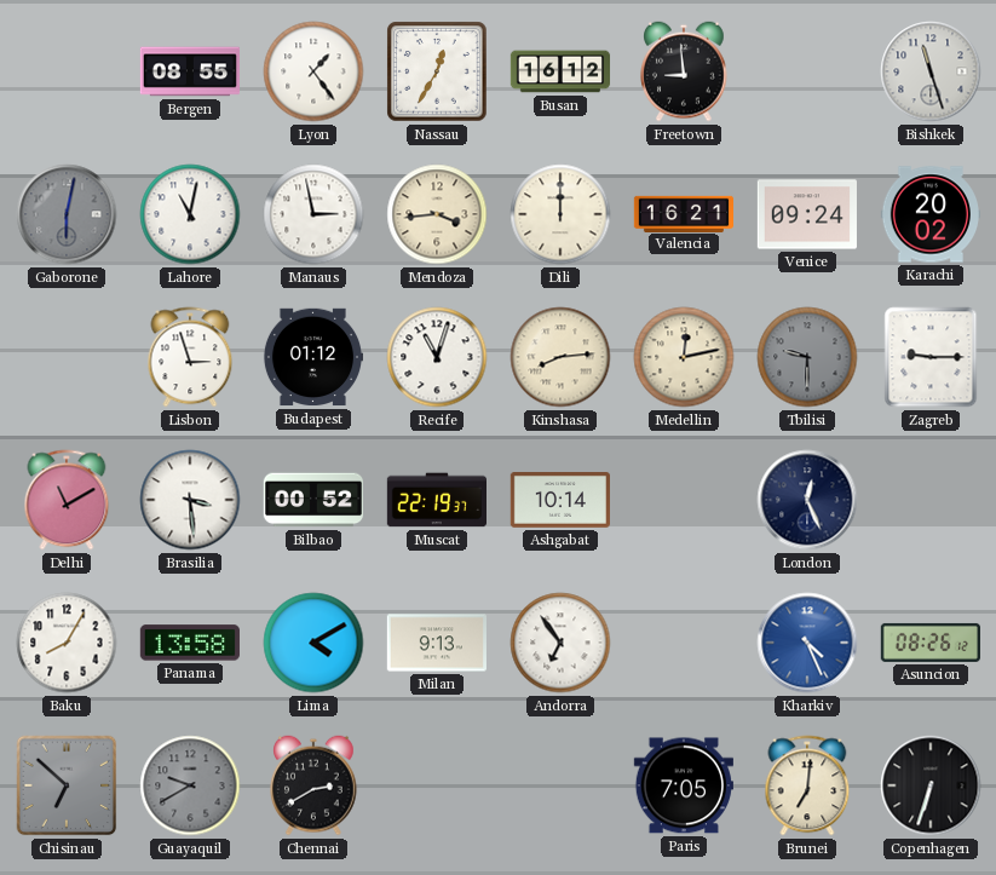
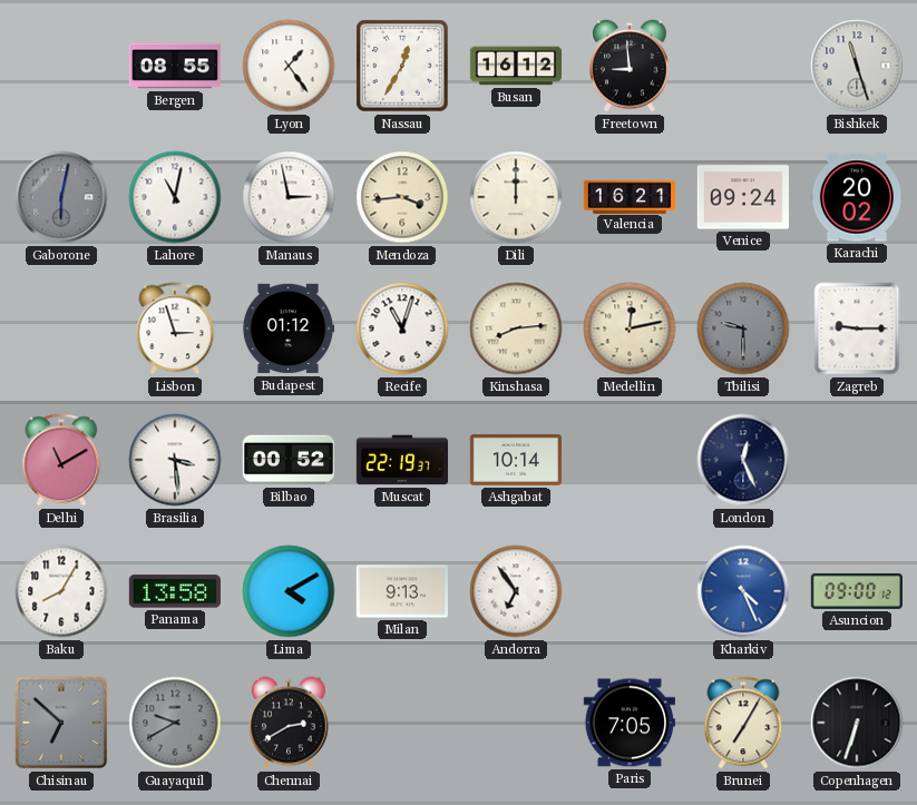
Asuncion: 08:26 -> 09:00 (857, 591)
Brunei: 7:01 -> 7:05 (743, 723)
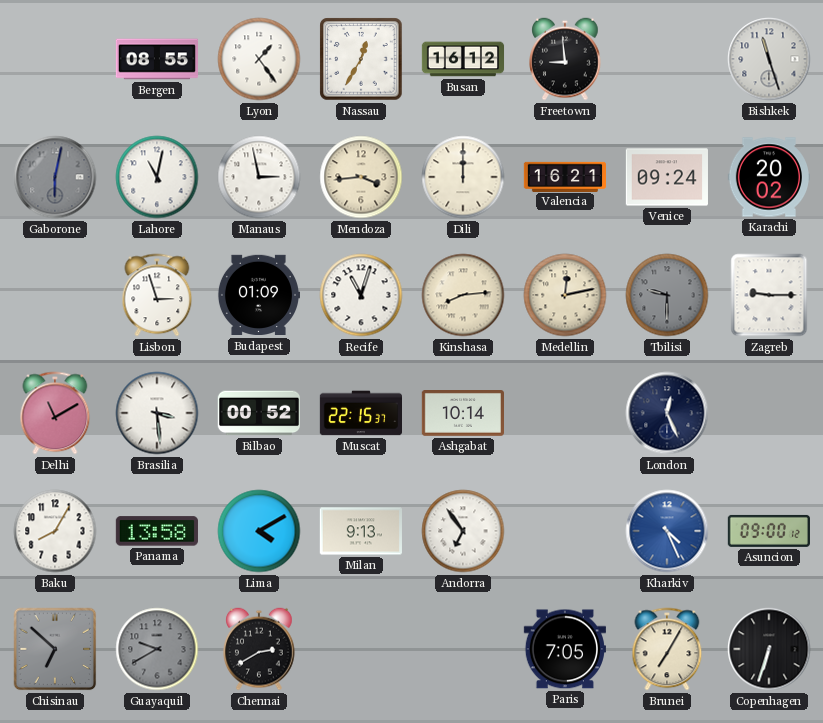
Budapest: 01:12 -> 01:09 (258, 295)
Muscat: 22:19 -> 22:15 (360, 413)
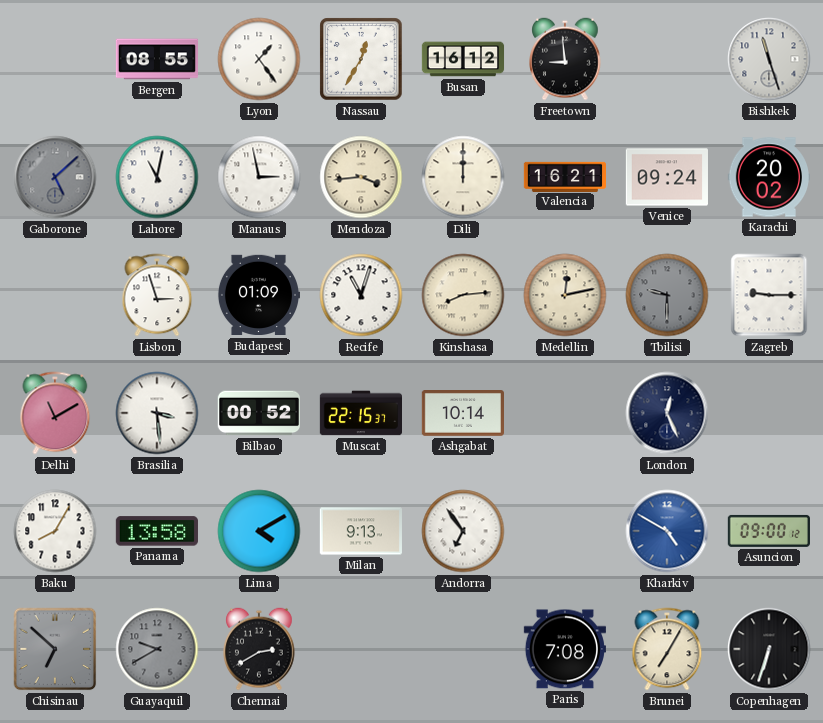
Gaborone: 6:02 -> 5:08 (55, 177)
Kharkiv: 4:26 -> 4:50 (667, 531)
Paris: 7:05 -> 7:08 (565, 649)
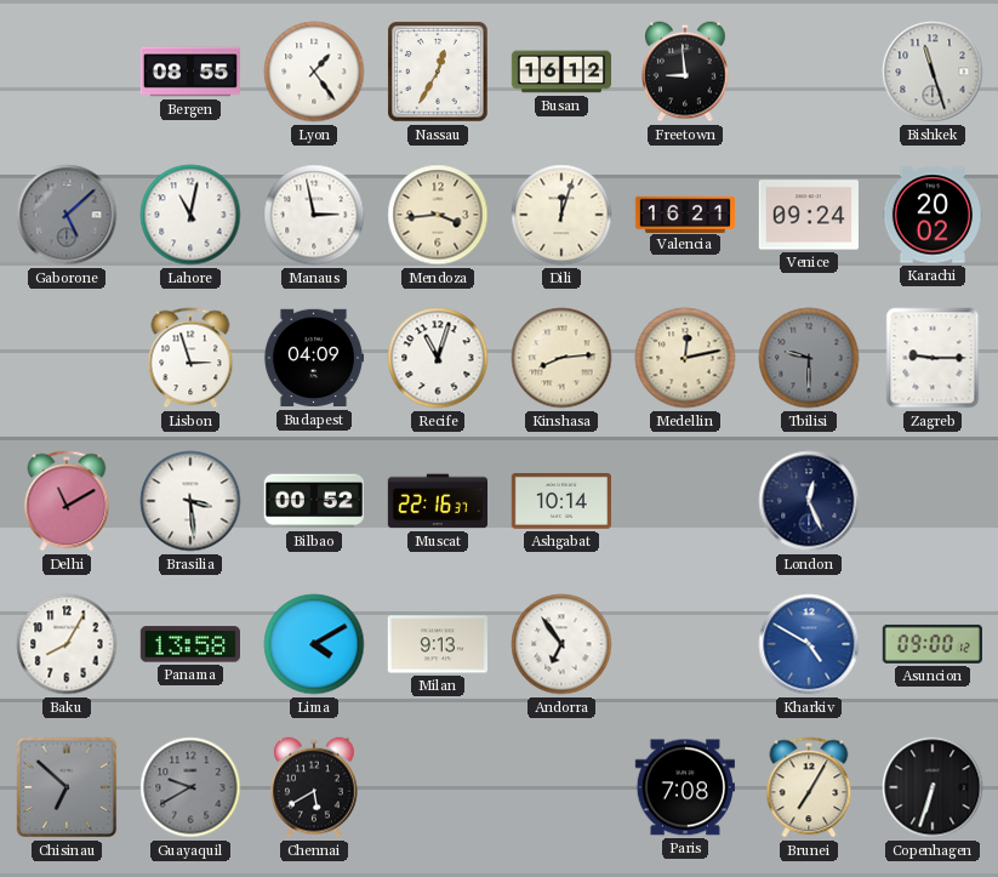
Dili: 12:00 -> 12:03 (561, 215)
Budapest: 01:09 -> 04:09 (313, 358)
Muscat: 22:15 -> 22:16 (437, 501)
Chennai: 2:40 -> 5:40 (314, 787)
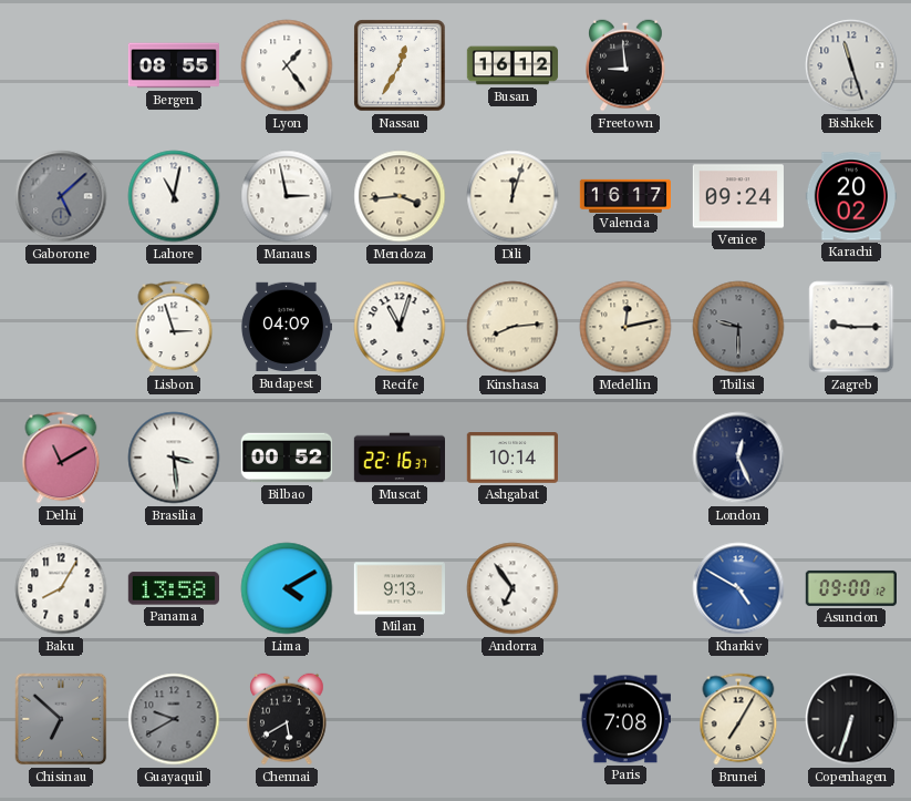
Valencia: 16:21 -> 16:17 (624, 195)
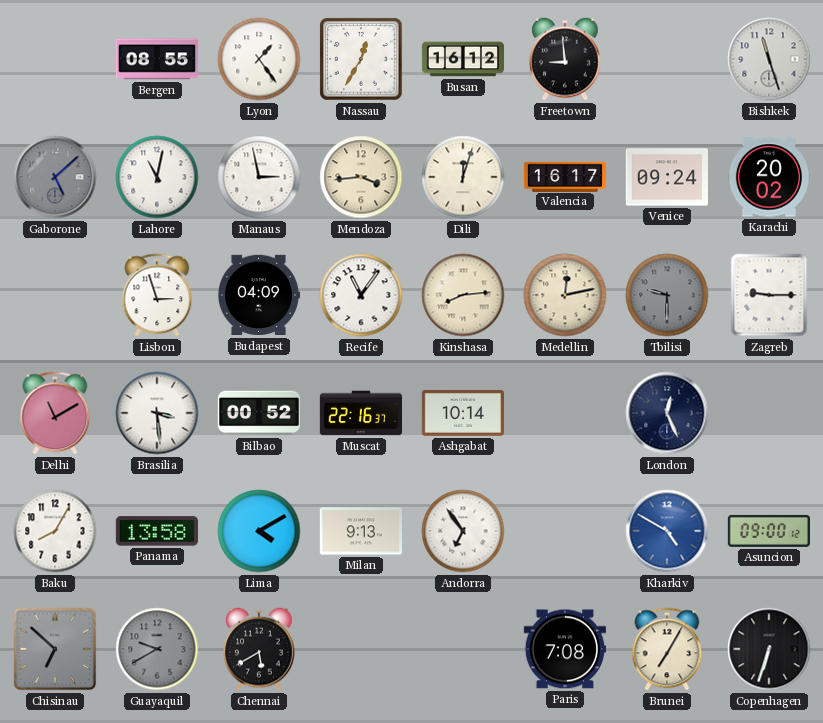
Recife: 11:03 -> 11:06 (361, 295)
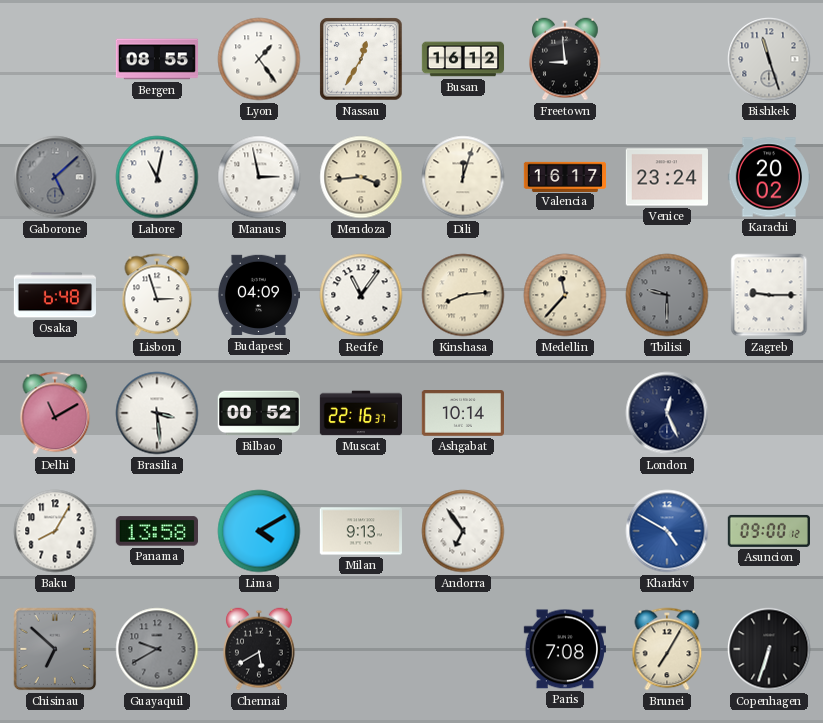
Venice: 09:24 -> 23:24 (667, 177)
Osaka: none -> 6:48 (54, 295)
Medellin: 12:13 -> 11:37 (565, 295)
